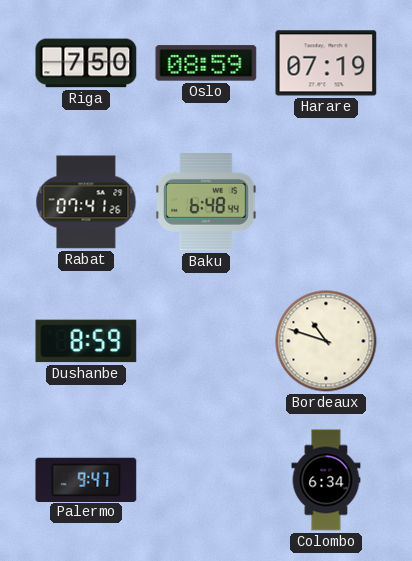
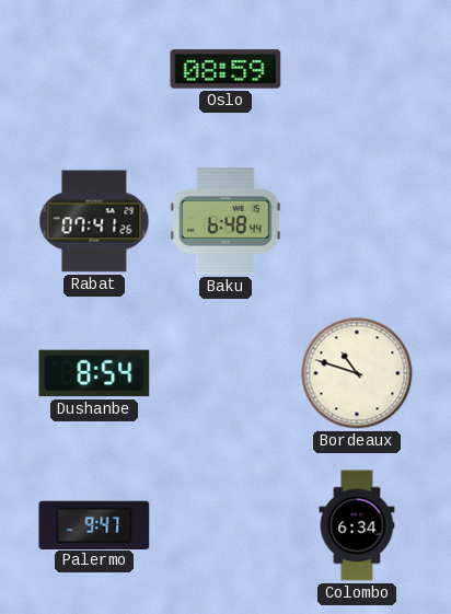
Riga: 7:50 -> none (86, 63)
Harare: 07:19 -> none (326, 63)
Dushanbe: 8:59 -> 8:54 (94, 373)
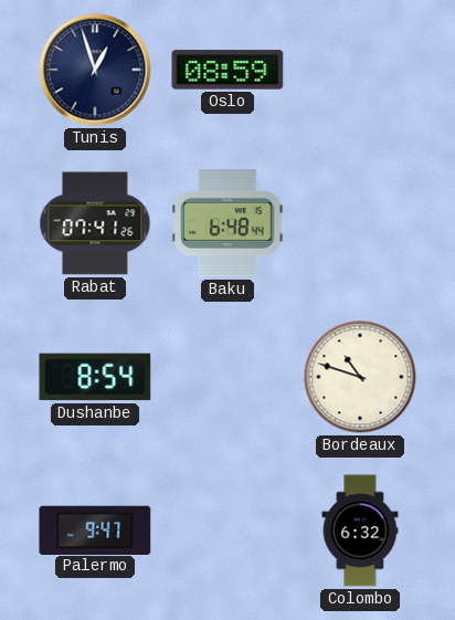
Tunis: none -> 12:57 (95, 70)
Colombo: 6:34 -> 6:32 (360, 530)
